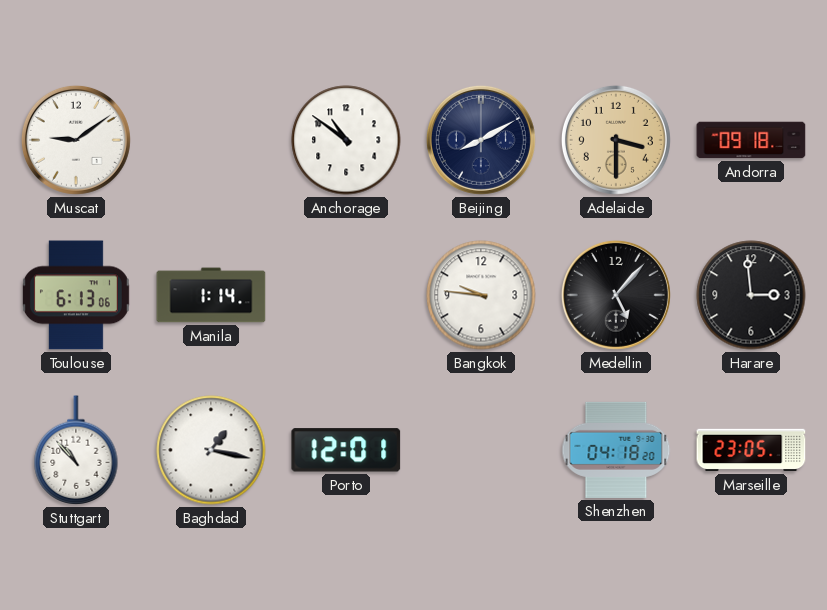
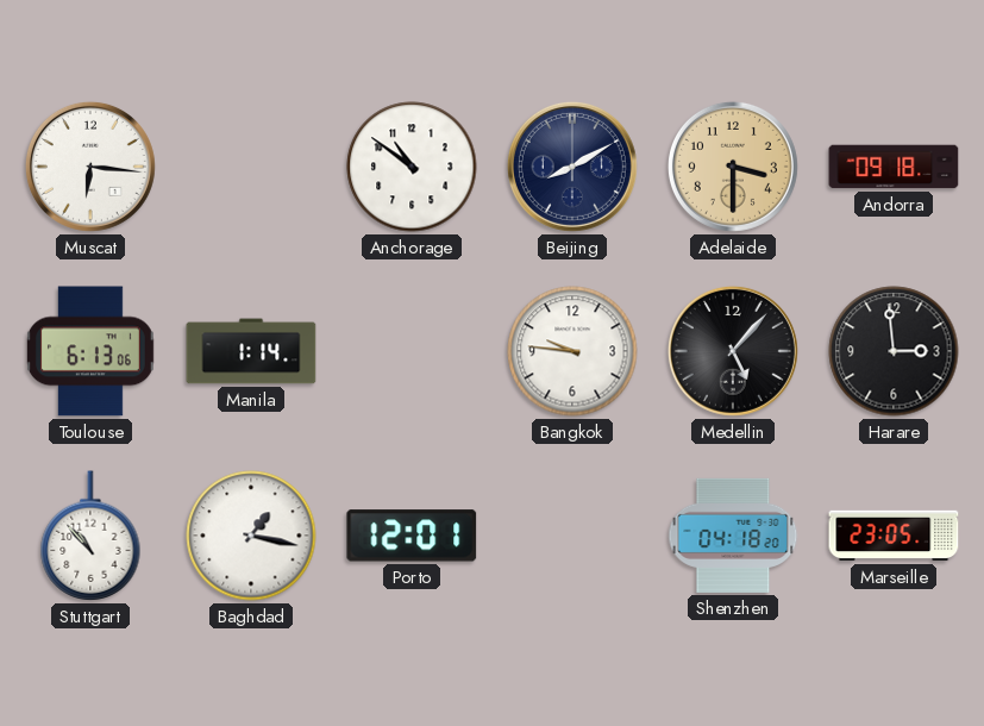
Muscat: 9:09 -> 6:16 (90, 167)
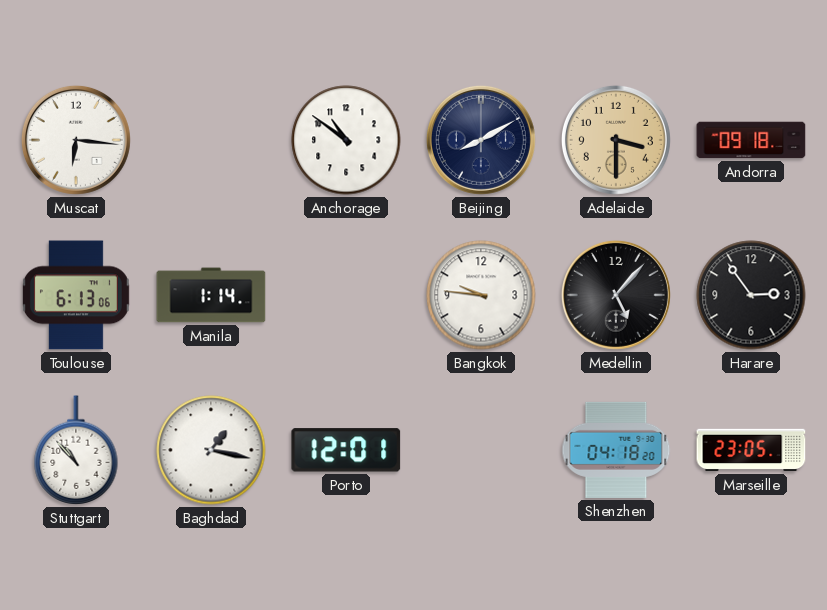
Harare: 2:59 -> 2:54 (751, 295)
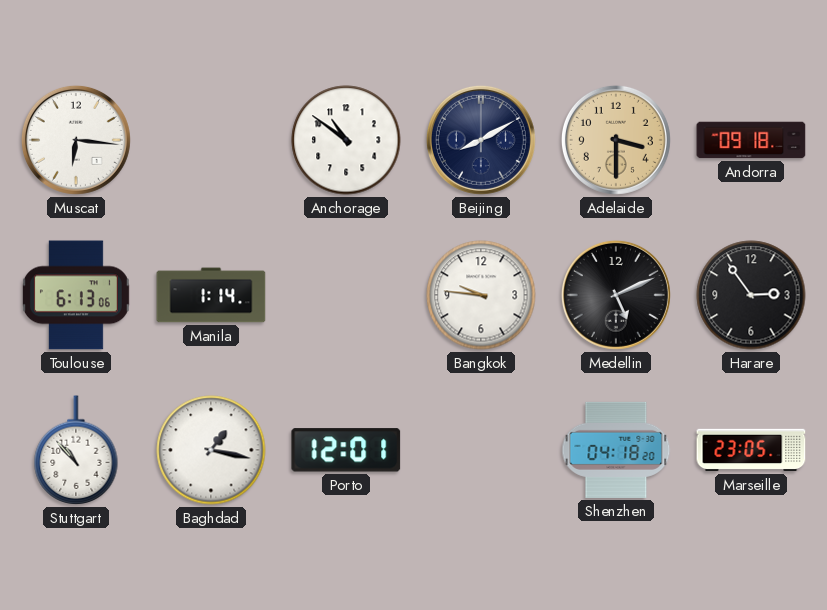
Medellin: 5:07 -> 5:11 (616, 295)
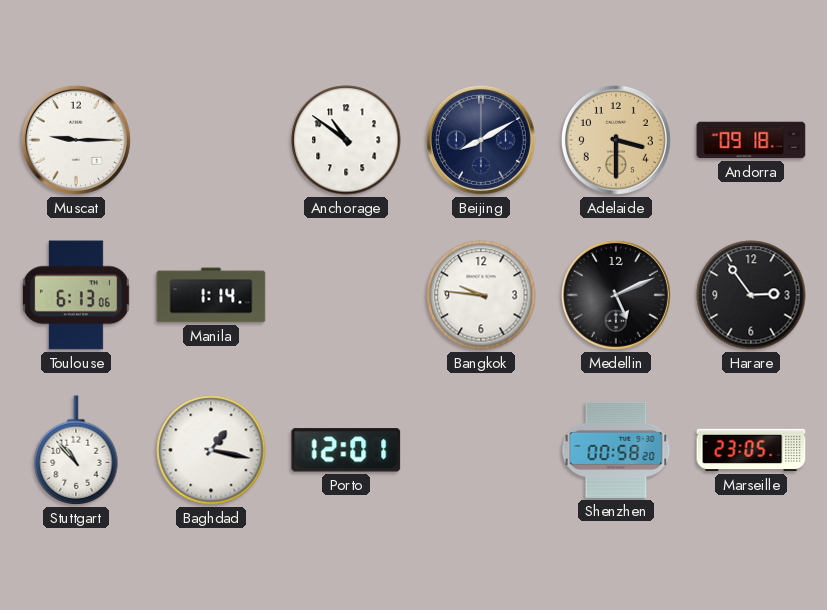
Muscat: 6:16 -> 9:15 (76, 140)
Shenzhen: 04:18 -> 00:58 (616, 450)
